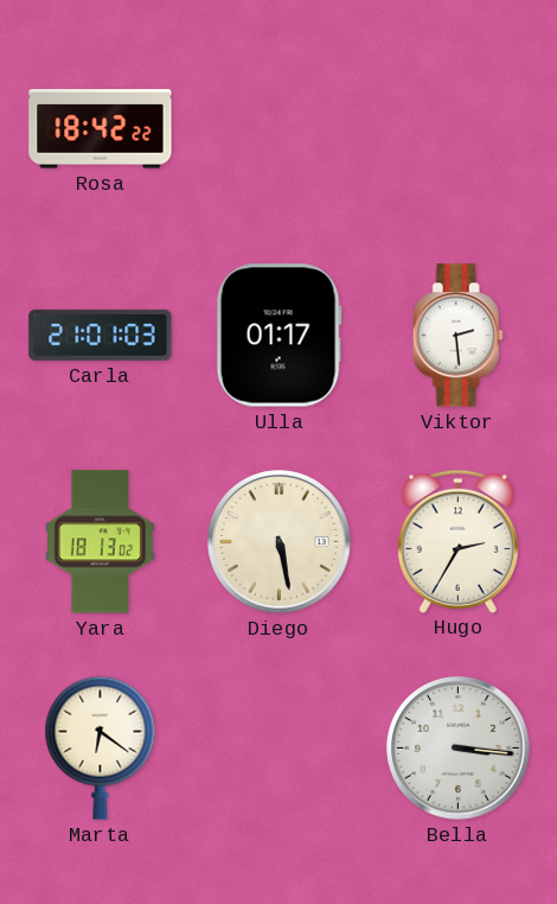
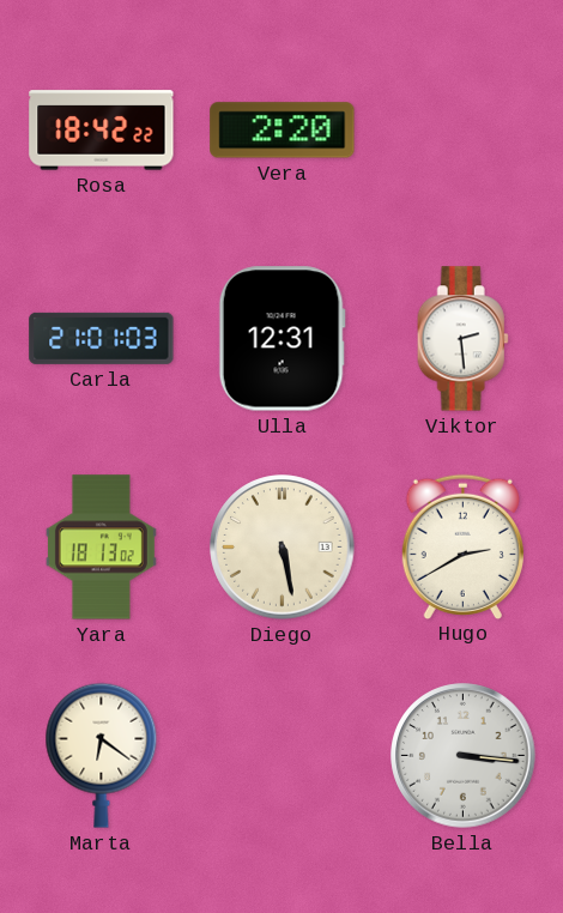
Vera: none -> 2:20 (283, 131)
Ulla: 01:17 -> 12:31 (281, 339)
Hugo: 2:35 -> 2:40 (462, 546)
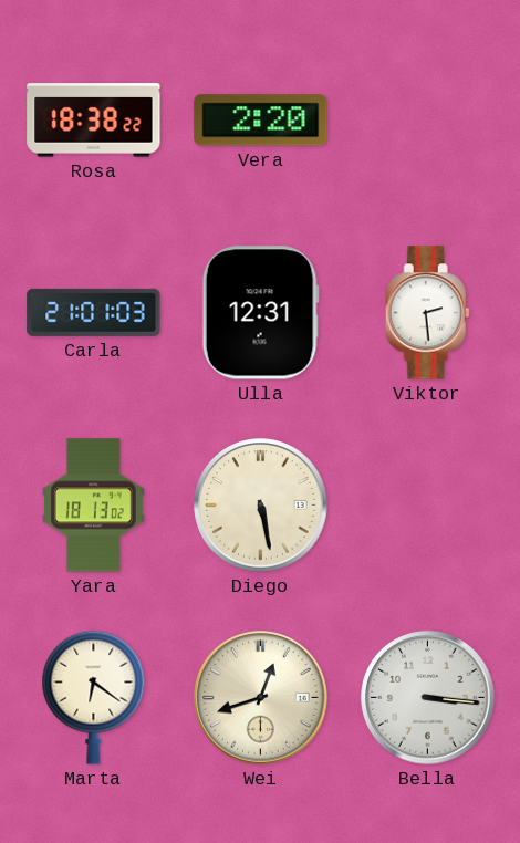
Rosa: 18:42 -> 18:38 (94, 121)
Hugo: 2:40 -> none (462, 546)
Wei: none -> 12:42 (261, 698)
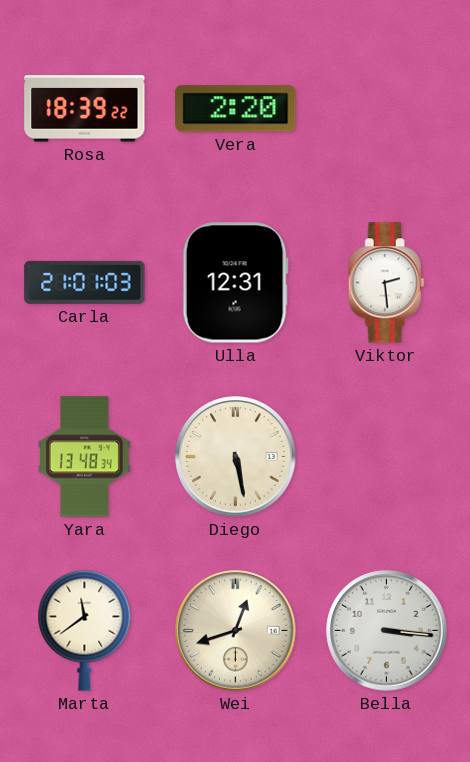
Rosa: 18:38 -> 18:39 (85, 109)
Yara: 18:13 -> 13:48 (84, 457)
Marta: 6:21 -> 11:39 (85, 630)
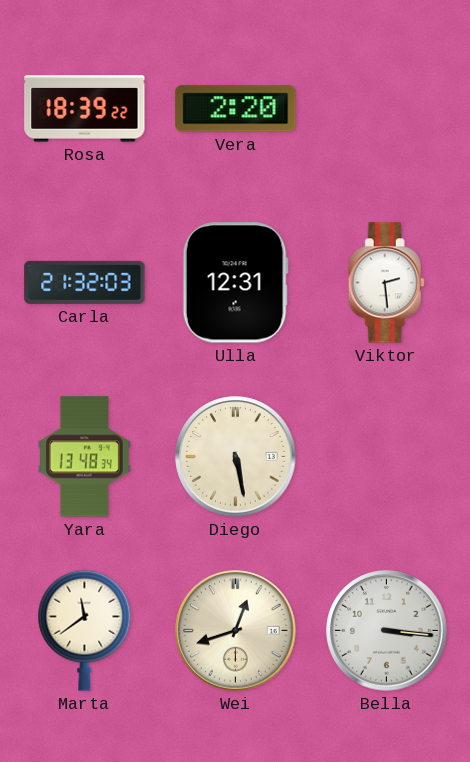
Carla: 21:01 -> 21:32 (85, 282)
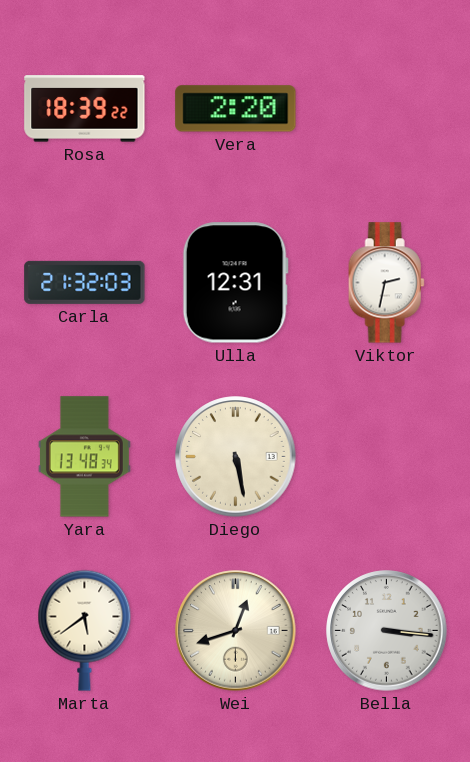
Viktor: 2:29 -> 2:32 (386, 283)
Marta: 11:39 -> 5:39 (85, 630)
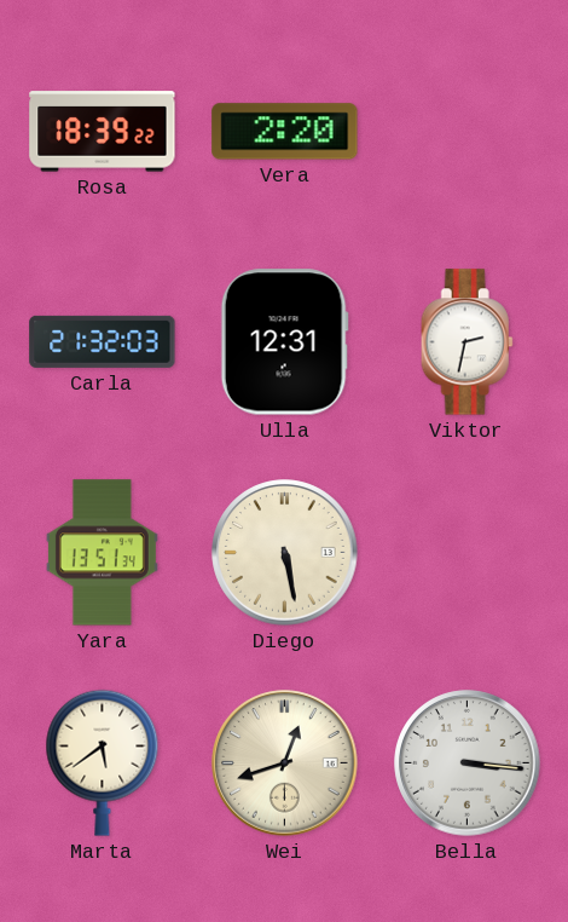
Yara: 13:48 -> 13:51 (102, 553)
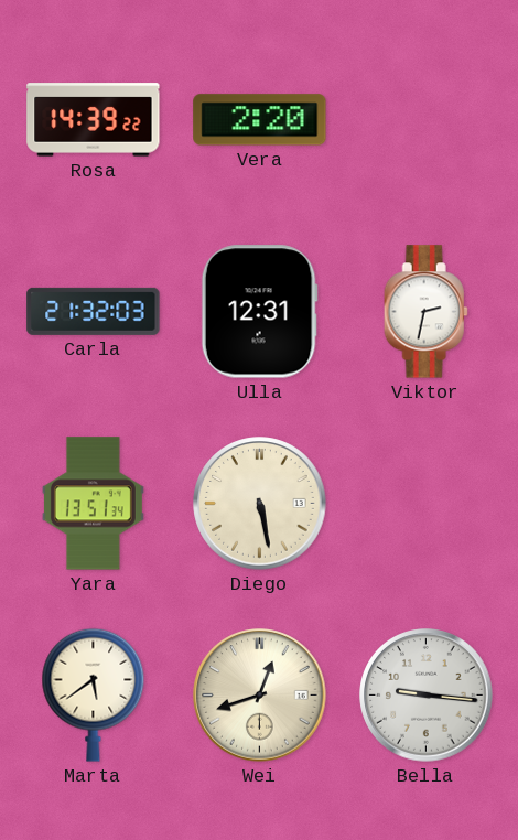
Rosa: 18:39 -> 14:39 (94, 120)
Bella: 3:16 -> 9:16 (427, 696)
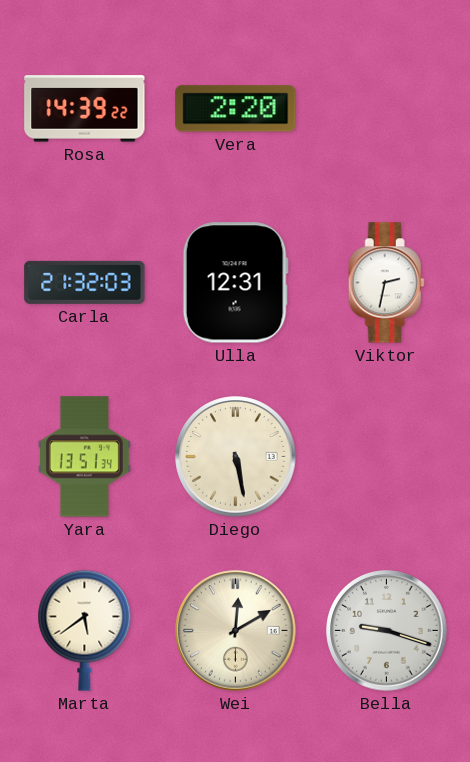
Wei: 12:42 -> 12:10 (236, 631)
Bella: 9:16 -> 9:18 (387, 631)
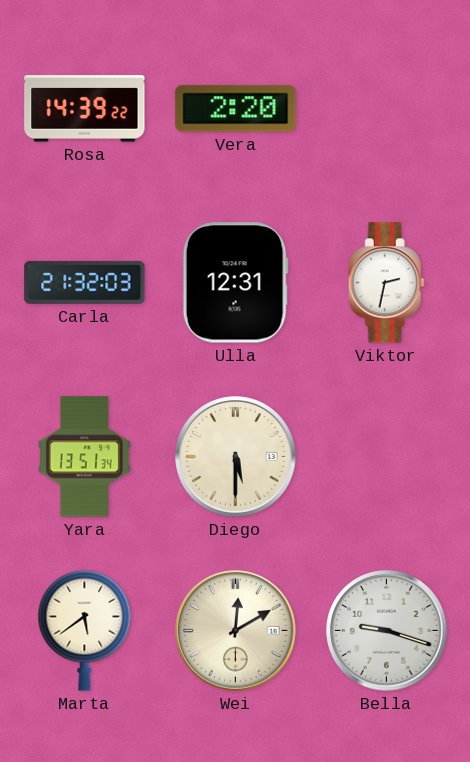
Diego: 5:28 -> 5:30 (236, 457)
